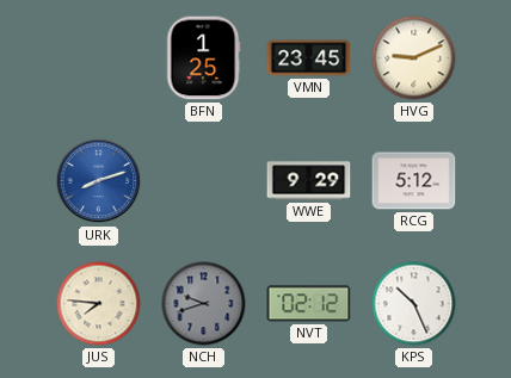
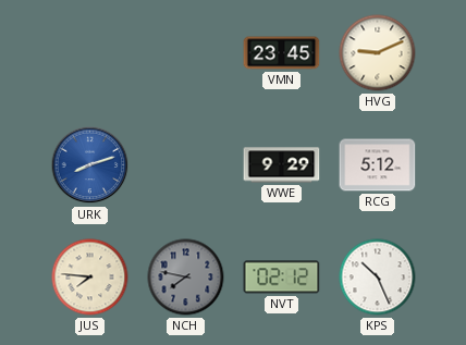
BFN: 1:25 -> none (203, 58)
NCH: 9:42 -> 7:47 (186, 278)
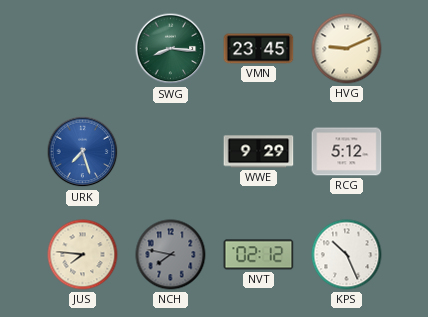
SWG: none -> 8:16 (171, 49)
URK: 8:12 -> 7:27 (83, 152)
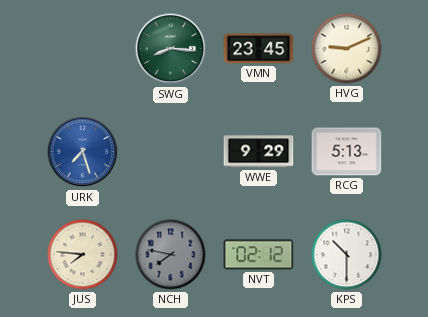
RCG: 5:12 -> 5:13 (347, 152)
KPS: 10:26 -> 10:30 (347, 255)
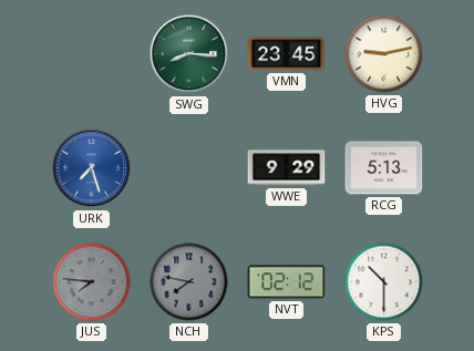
HVG: 9:11 -> 9:13 (384, 54)
JUS dial: cream -> grey (92, 282)
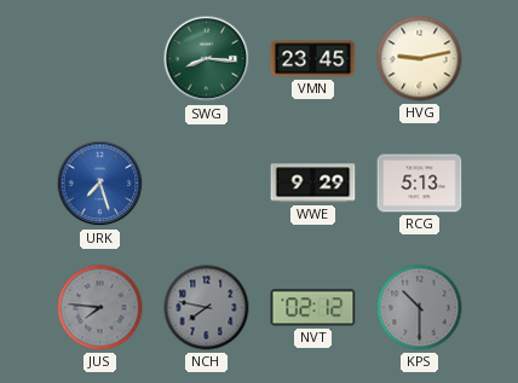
KPS dial: white -> grey (420, 308)
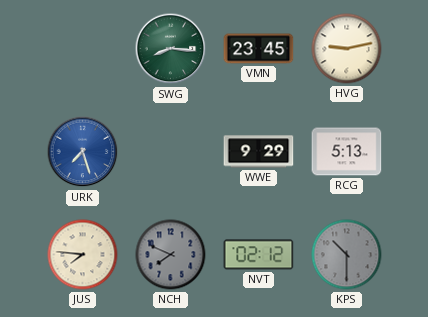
JUS dial: grey -> cream (83, 255)
NCH: 7:47 -> 7:49 (171, 255)
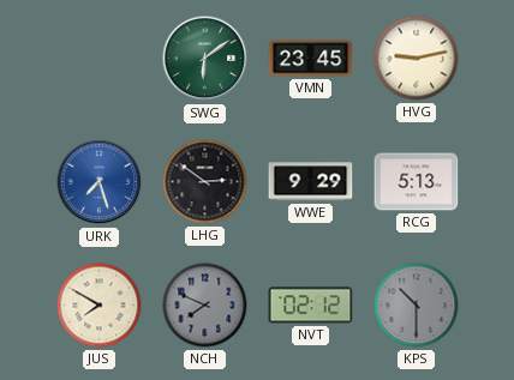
SWG: 8:16 -> 6:09 (205, 59)
LHG: none -> 2:51 (205, 182)
JUS: 7:46 -> 7:50 (100, 306)
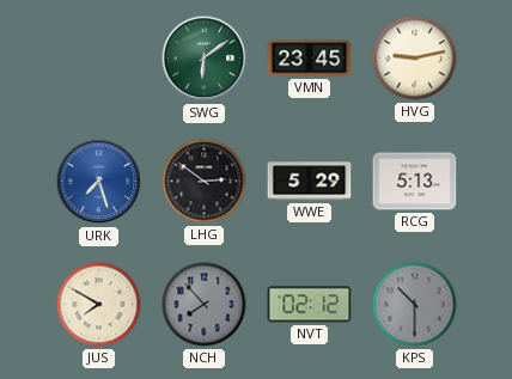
WWE: 9:29 -> 5:29 (310, 182)
NCH: 7:49 -> 7:53 (205, 305)
